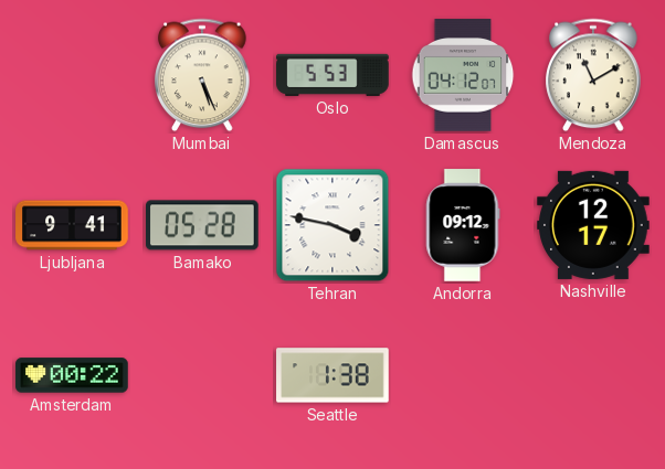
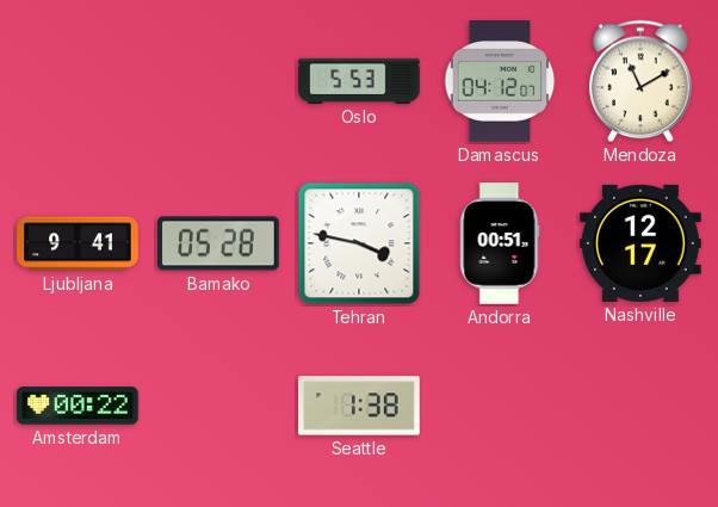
Mumbai: 5:26 -> none (202, 75)
Andorra: 09:12 -> 00:51 (500, 243)
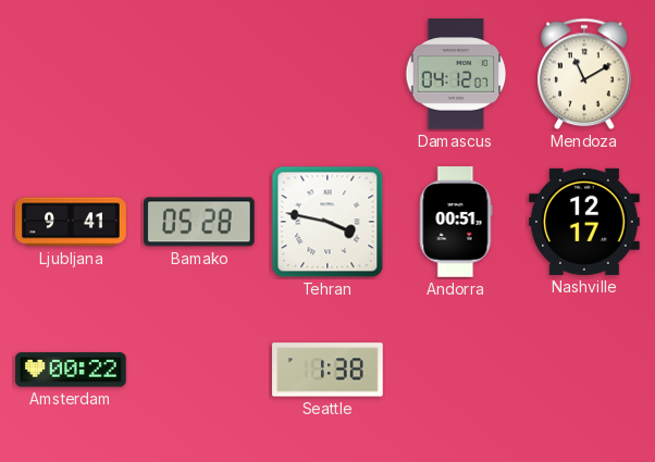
Oslo: 5:53 -> none (359, 81)
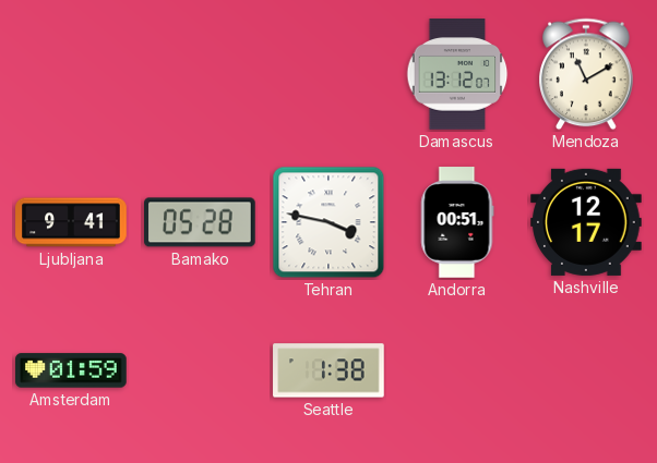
Damascus: 04:12 -> 13:12 (457, 74)
Amsterdam: 00:22 -> 01:59 (71, 370)
